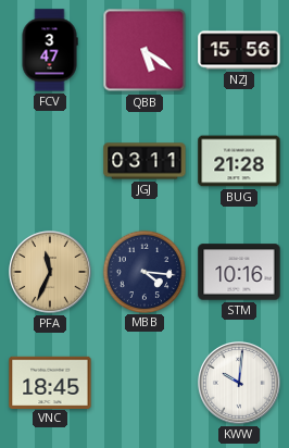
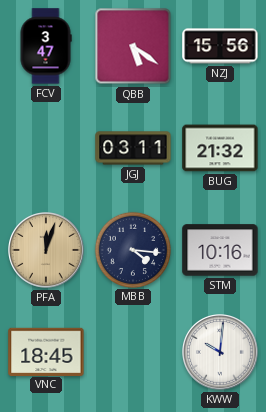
BUG: 21:28 -> 21:32 (220, 148)
PFA: 11:34 -> 12:03 (47, 251)
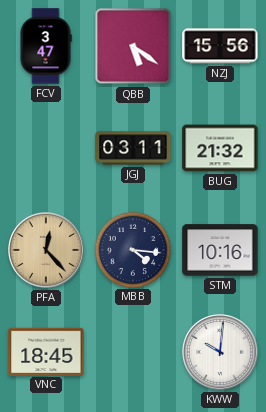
PFA: 12:03 -> 12:23 (47, 251)
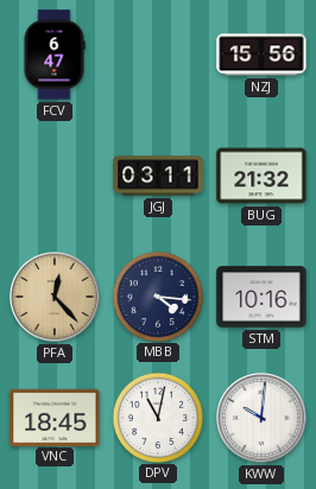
FCV: 3:47 -> 6:47 (55, 55)
QBB: 5:21 -> none (133, 46)
DPV: none -> 11:02 (157, 417)
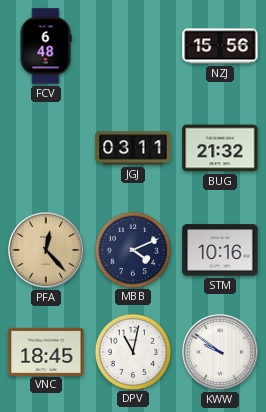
FCV: 6:47 -> 6:48 (46, 46)
MBB: 4:16 -> 4:11 (132, 249)
KWW: 10:01 -> 9:51 (221, 353)
